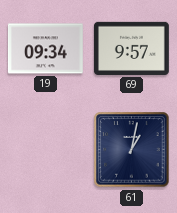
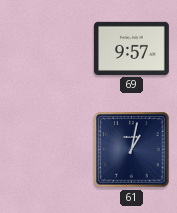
19: 09:34 -> none (45, 49)
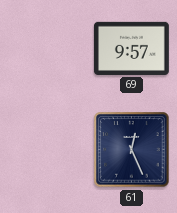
61: 1:02 -> 12:26 (132, 150)
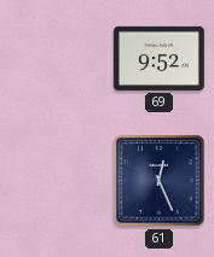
69: 9:57 -> 9:52 (158, 58)
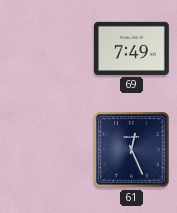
69: 9:52 -> 7:49 (131, 48)
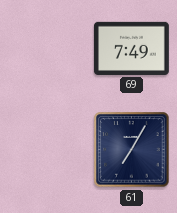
61: 12:26 -> 7:05 (132, 150)
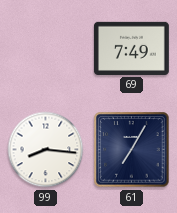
99: none -> 8:16 (46, 150)
